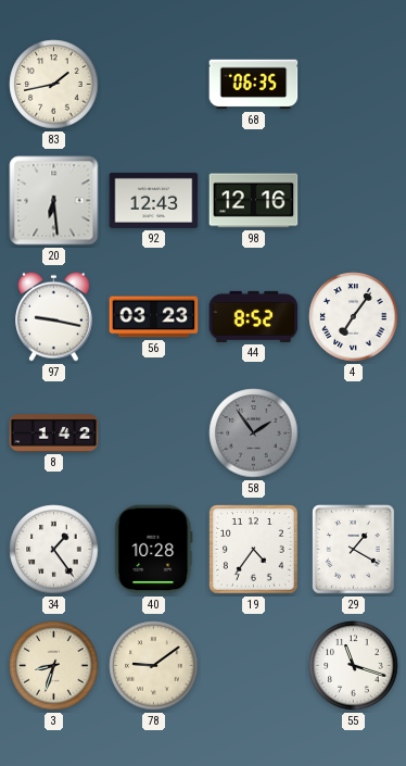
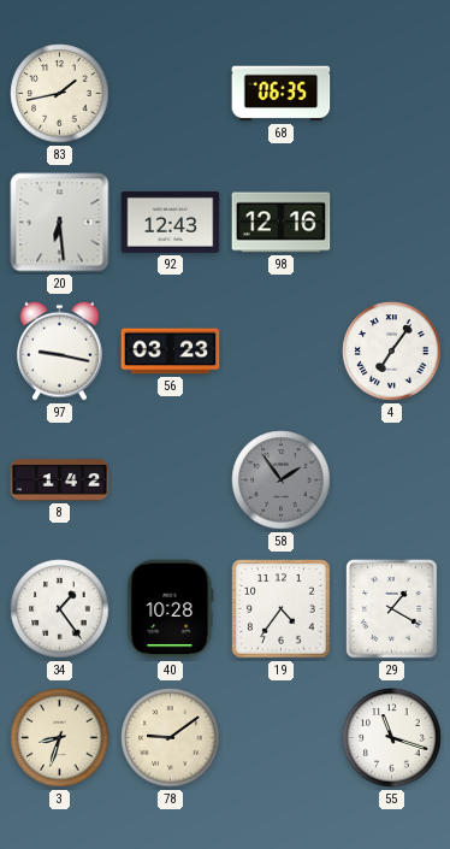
44: 8:52 -> none (254, 316)
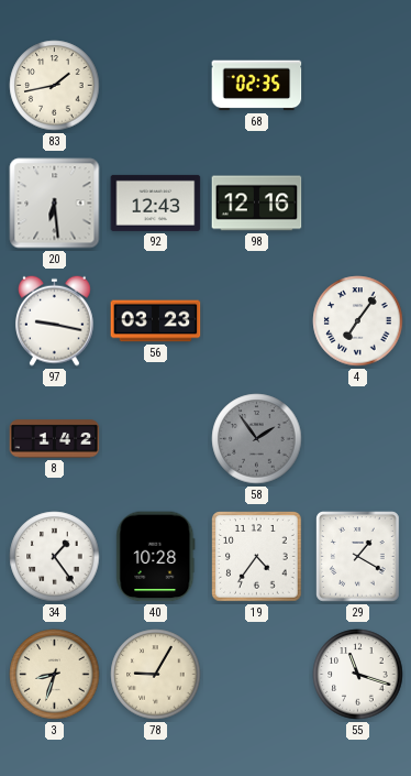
68: 06:35 -> 02:35 (257, 86)
78: 9:09 -> 9:05 (156, 675)
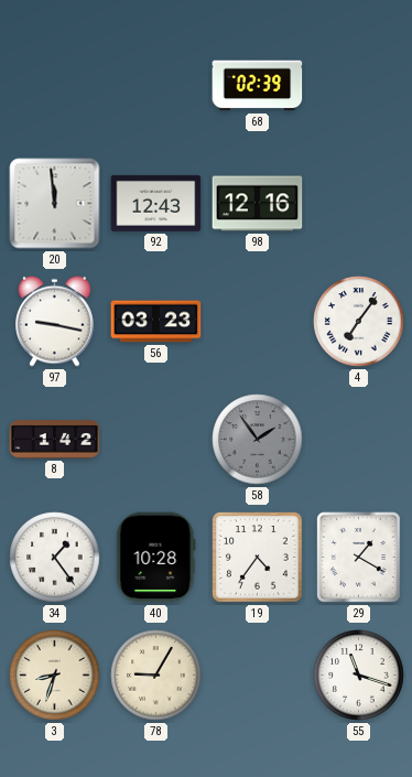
83: 1:43 -> none (55, 86)
68: 02:35 -> 02:39 (258, 86)
20: 6:29 -> 11:59 (55, 204)
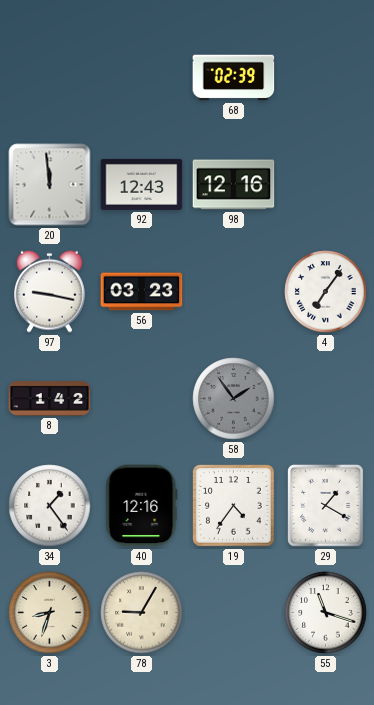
40: 10:28 -> 12:16 (142, 506)
